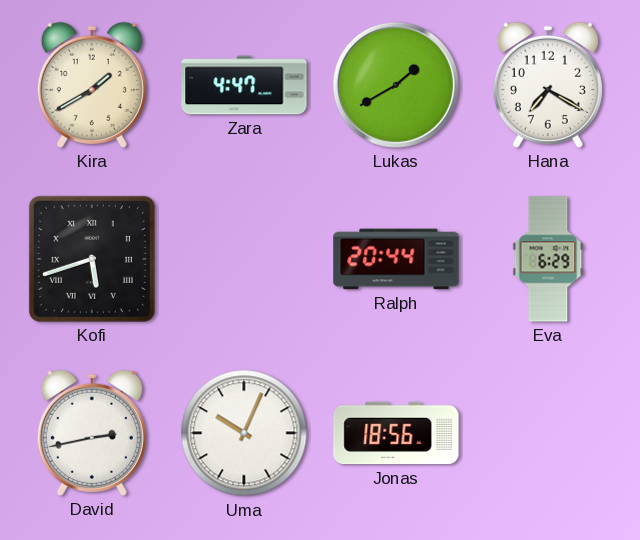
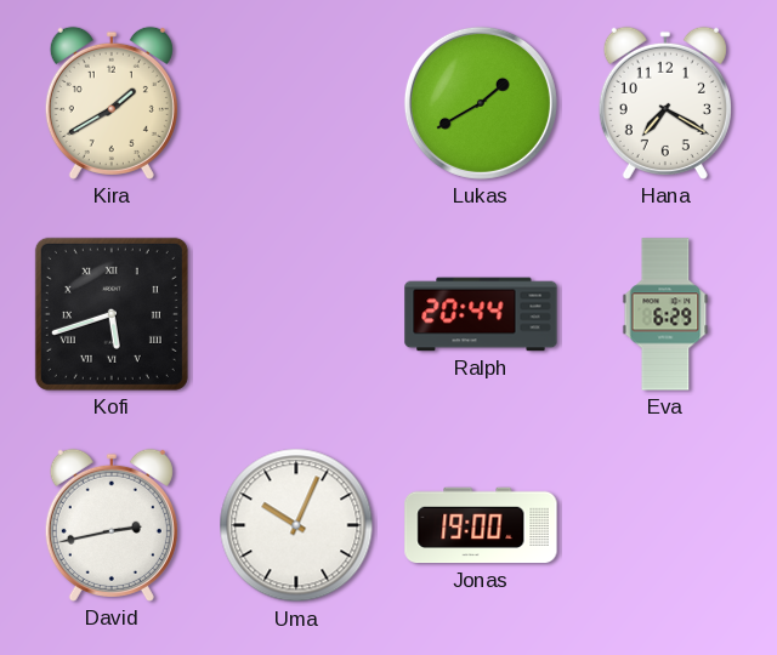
Zara: 4:47 -> none (244, 85)
Jonas: 18:56 -> 19:00 (481, 525)
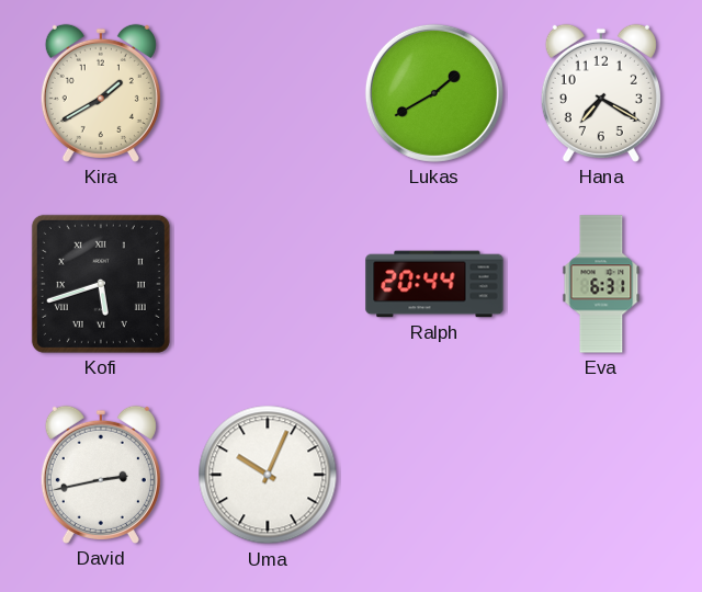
Eva: 6:29 -> 6:31 (601, 284)
Jonas: 19:00 -> none (481, 525)
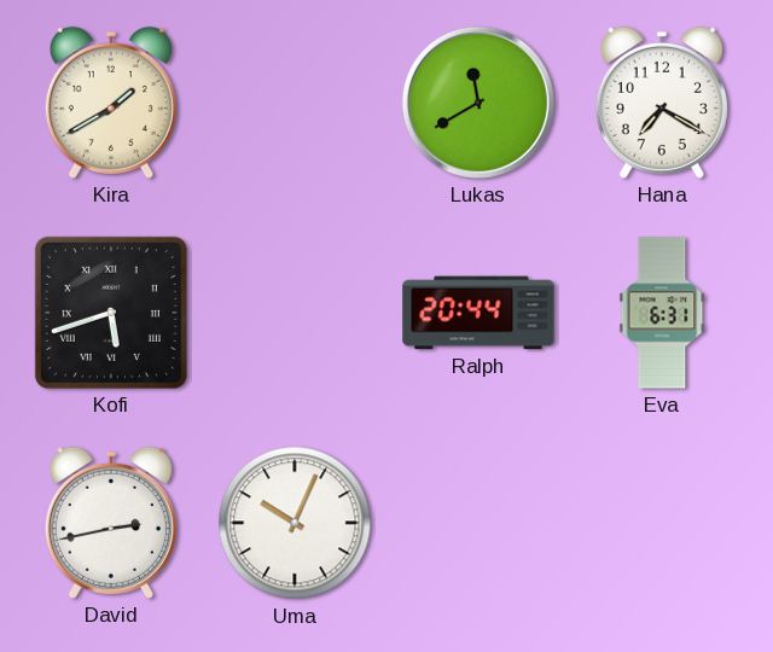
Lukas: 1:40 -> 11:40 (478, 103)
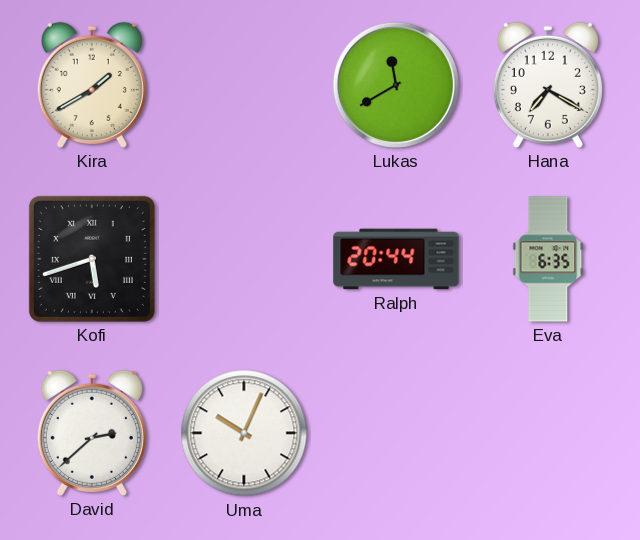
Eva: 6:31 -> 6:35 (548, 259)
David: 2:43 -> 2:38 (92, 433)
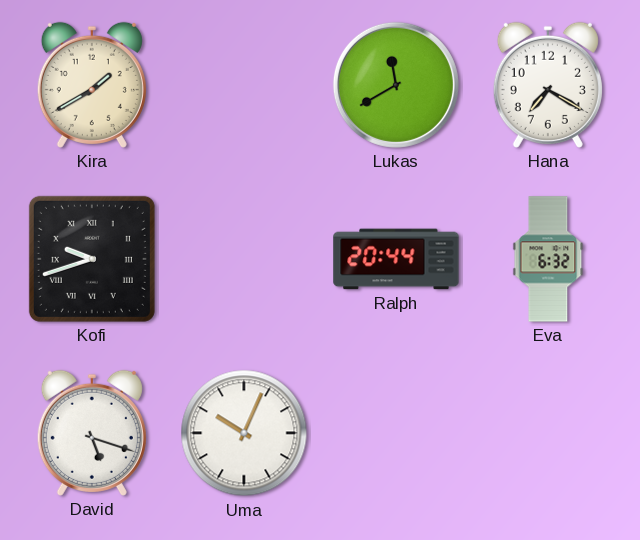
Kofi: 5:42 -> 9:42 (92, 259)
Eva: 6:35 -> 6:32 (548, 259)
David: 2:38 -> 5:18 (92, 433)
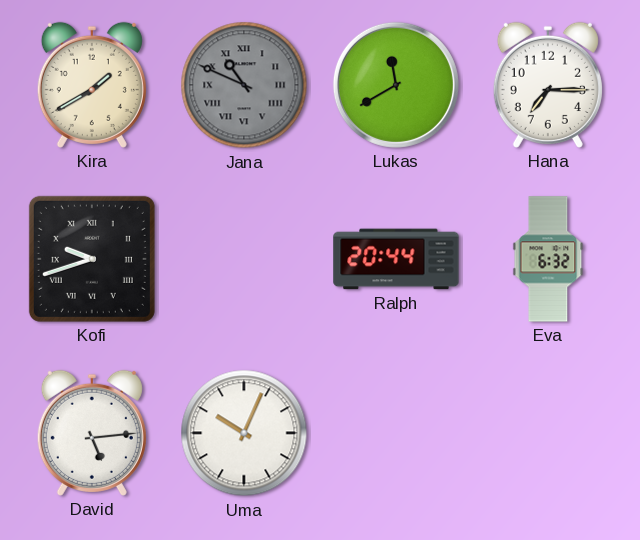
Jana: none -> 10:49 (244, 85)
Hana: 7:20 -> 7:15 (548, 85)
David: 5:18 -> 5:14 (92, 433)
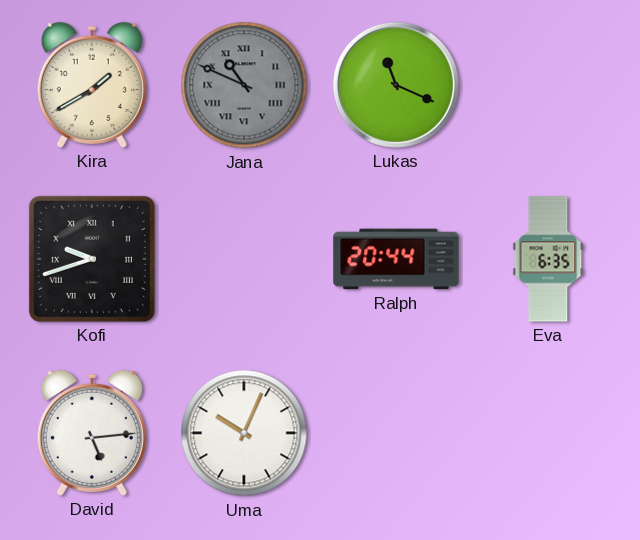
Lukas: 11:40 -> 11:19 (396, 85)
Hana: 7:15 -> none (548, 85)
Eva: 6:32 -> 6:35 (548, 259)
